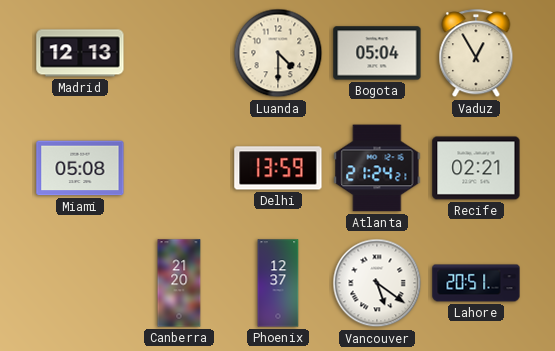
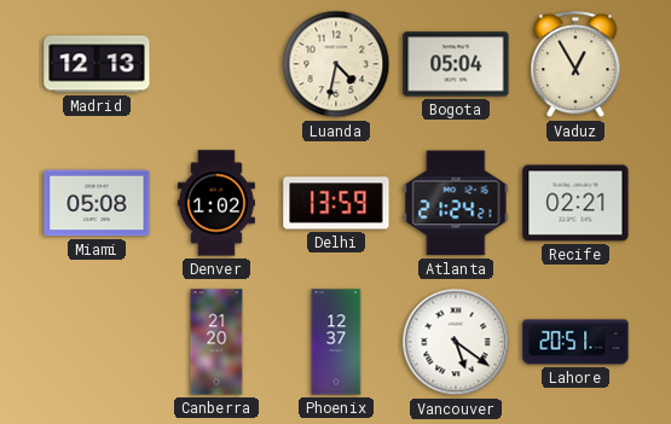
Luanda: 4:30 -> 4:32 (336, 64)
Denver: none -> 1:02 (216, 203)
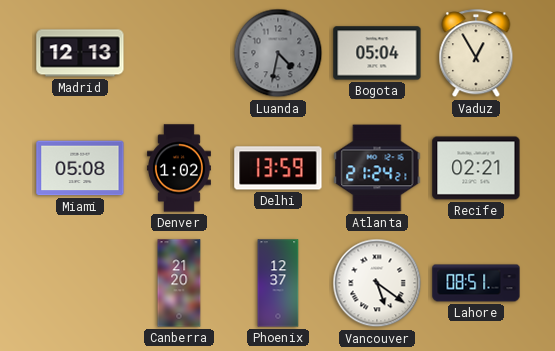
Luanda dial: cream -> grey (278, 53)
Lahore: 20:51 -> 08:51 (476, 283)
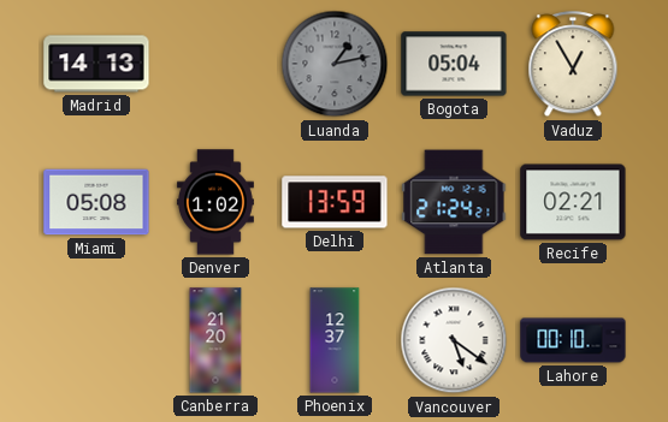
Madrid: 12:13 -> 14:13 (96, 64)
Luanda: 4:32 -> 1:13 (335, 64)
Lahore: 08:51 -> 00:10 (573, 340)
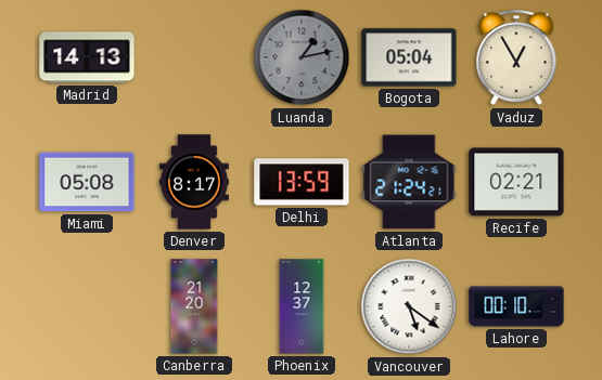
Denver: 1:02 -> 8:17 (194, 182)
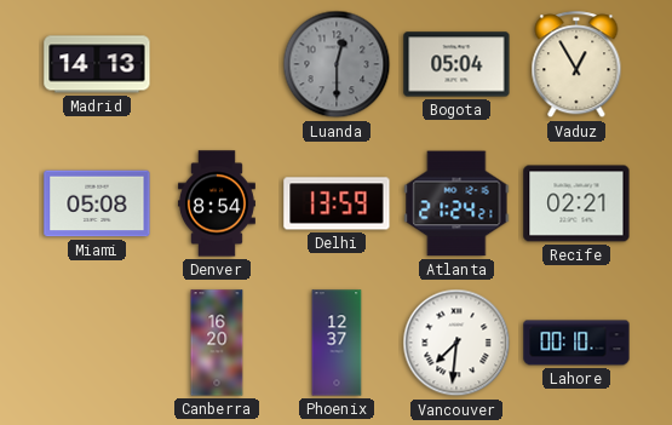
Luanda: 1:13 -> 12:30 (337, 64)
Denver: 8:17 -> 8:54 (217, 203)
Canberra: 21:20 -> 16:20 (217, 343)
Vancouver: 5:21 -> 7:31 (456, 343)
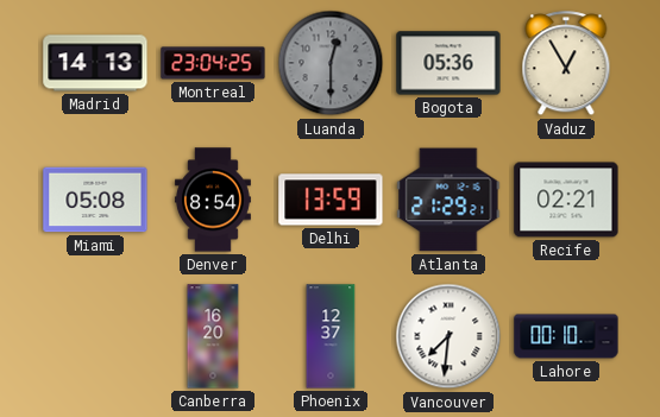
Montreal: none -> 23:04 (213, 63)
Bogota: 05:04 -> 05:36 (448, 63)
Atlanta: 21:24 -> 21:29 (448, 200)
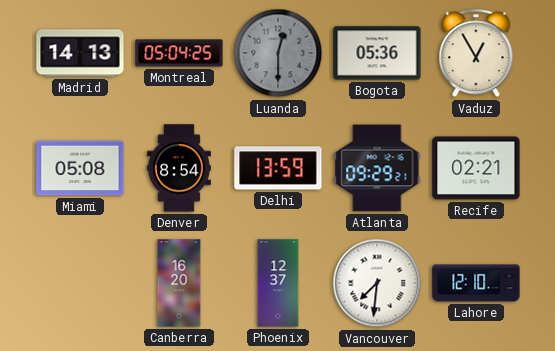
Montreal: 23:04 -> 05:04 (179, 53)
Atlanta: 21:29 -> 09:29 (377, 168)
Lahore: 00:10 -> 12:10 (476, 283)
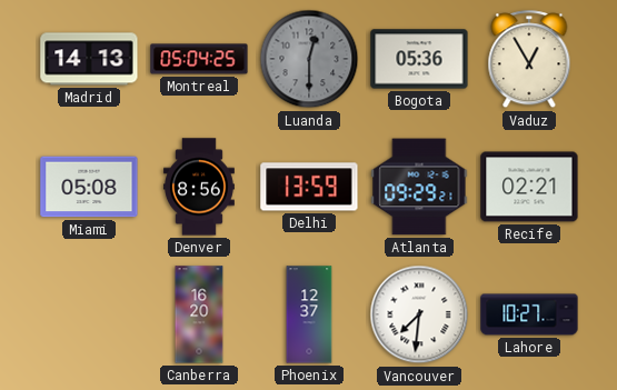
Denver: 8:54 -> 8:56 (199, 187)
Lahore: 12:10 -> 10:27 (529, 314)
